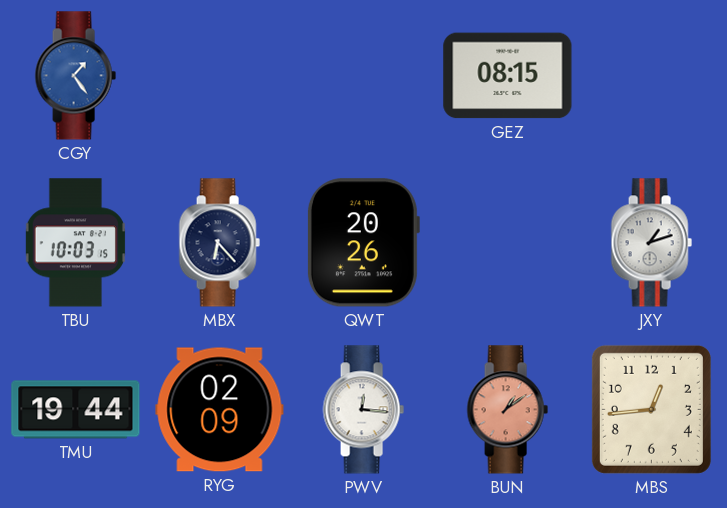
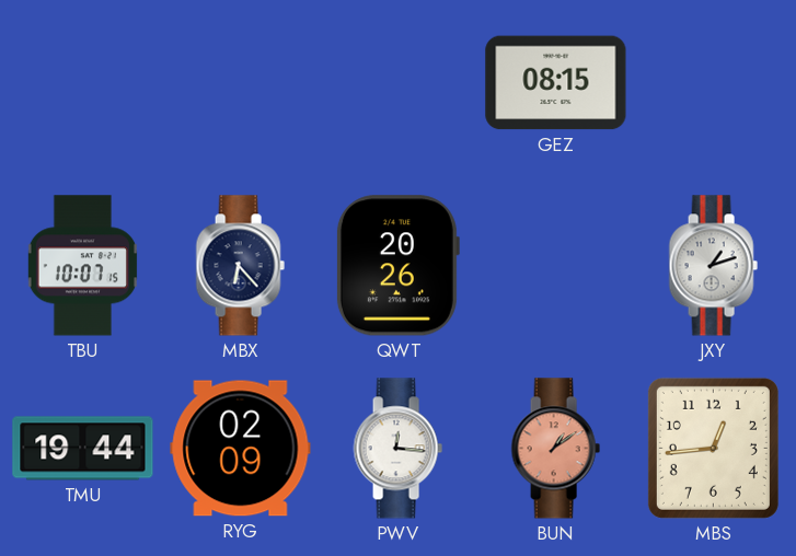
CGY: 1:24 -> none (75, 76)
TBU: 10:03 -> 10:07 (82, 266)
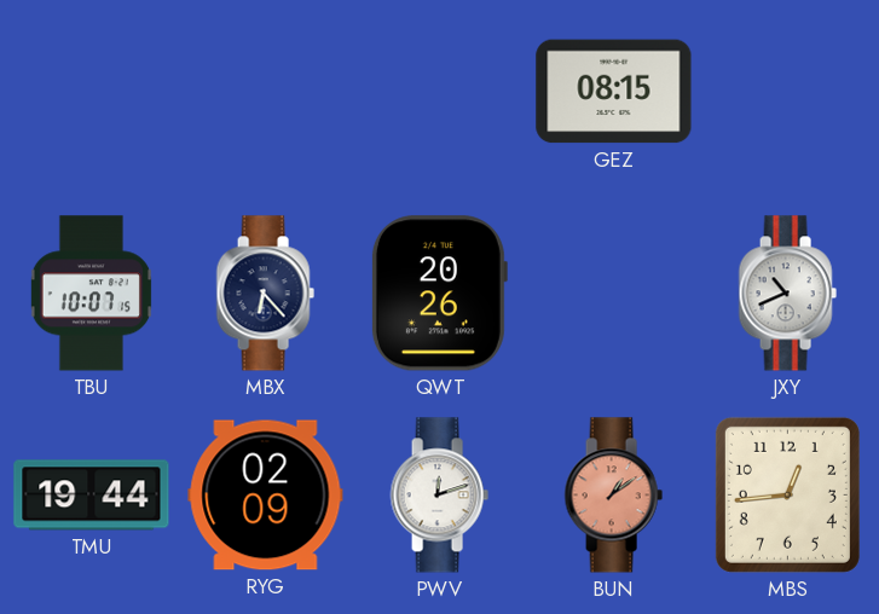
JXY: 1:12 -> 10:41 (787, 294)
PWV: 12:16 -> 12:12 (439, 496)
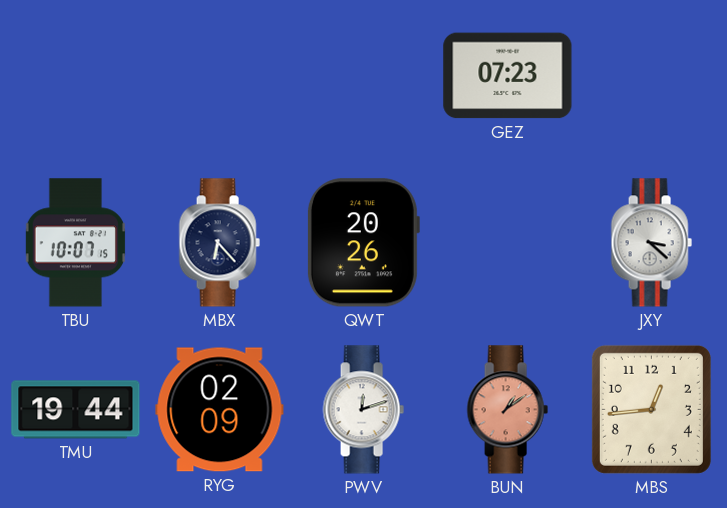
GEZ: 08:15 -> 07:23 (508, 76)
JXY: 10:41 -> 3:22 (651, 243)
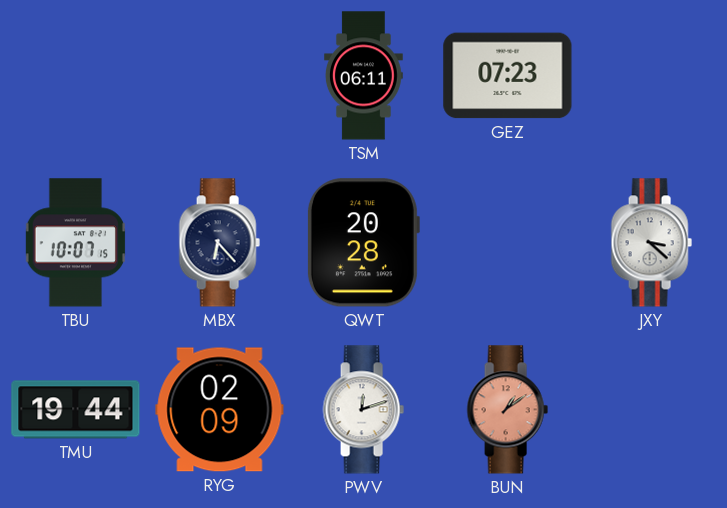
TSM: none -> 06:11 (364, 76)
QWT: 20:26 -> 20:28 (363, 243)
MBS: 12:44 -> none (651, 409)
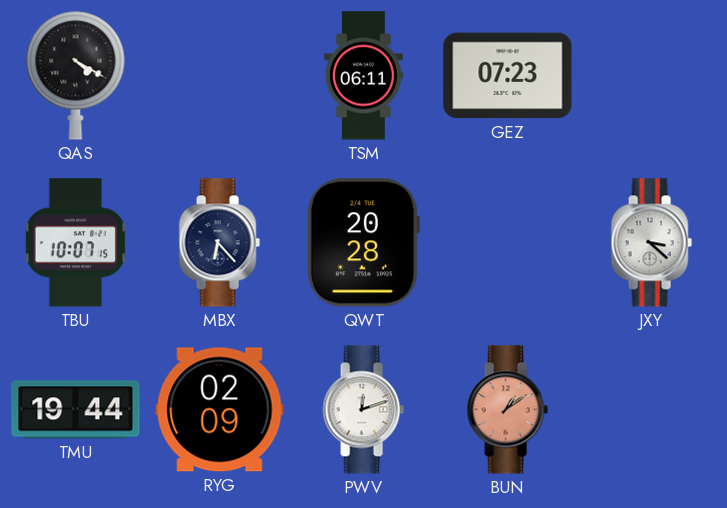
QAS: none -> 4:20 (76, 75)
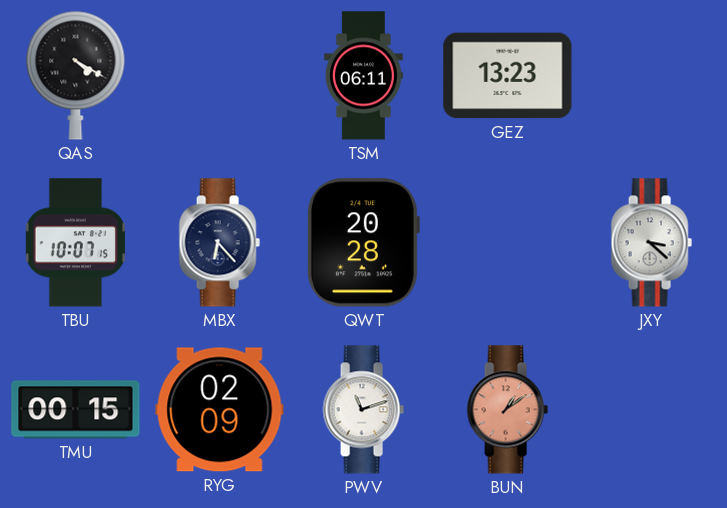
GEZ: 07:23 -> 13:23 (508, 76)
TMU: 19:44 -> 00:15 (76, 410)
PWV: 12:12 -> 11:12 (363, 410)
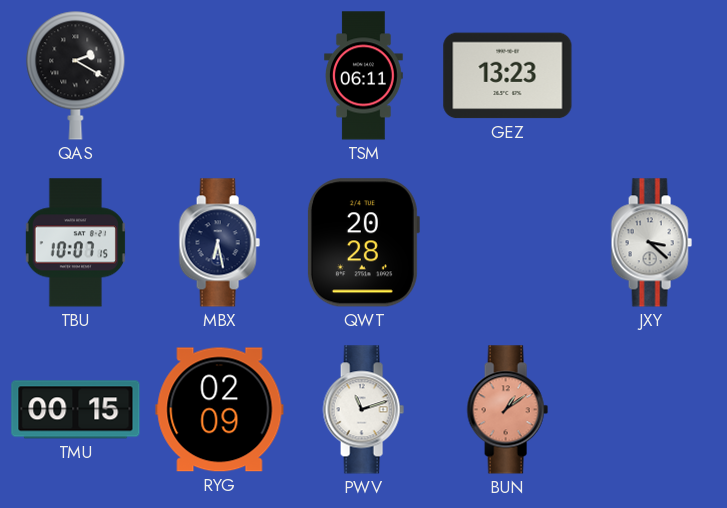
QAS: 4:20 -> 2:20 (76, 75)
MBX: 6:23 -> 6:28 (219, 243)
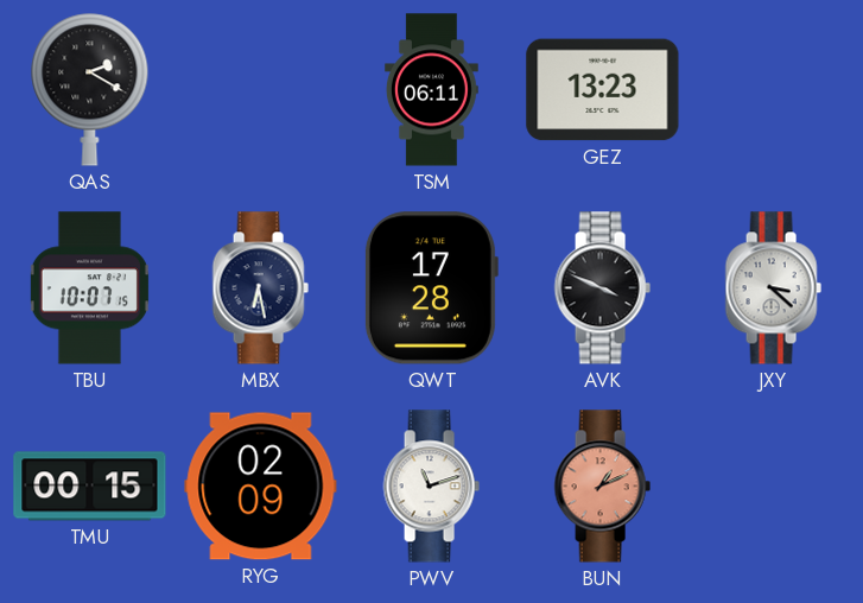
QWT: 20:28 -> 17:28 (431, 288)
AVK: none -> 3:49 (602, 288)
BUN: 1:09 -> 1:11 (602, 487)
